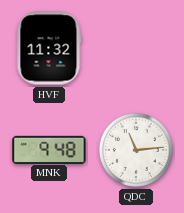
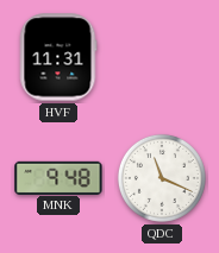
HVF: 11:32 -> 11:31 (58, 57)
QDC: 11:14 -> 11:19 (162, 178)
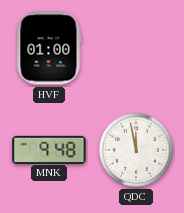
HVF: 11:31 -> 01:00 (49, 48)
QDC: 11:19 -> 11:58 (136, 150)
